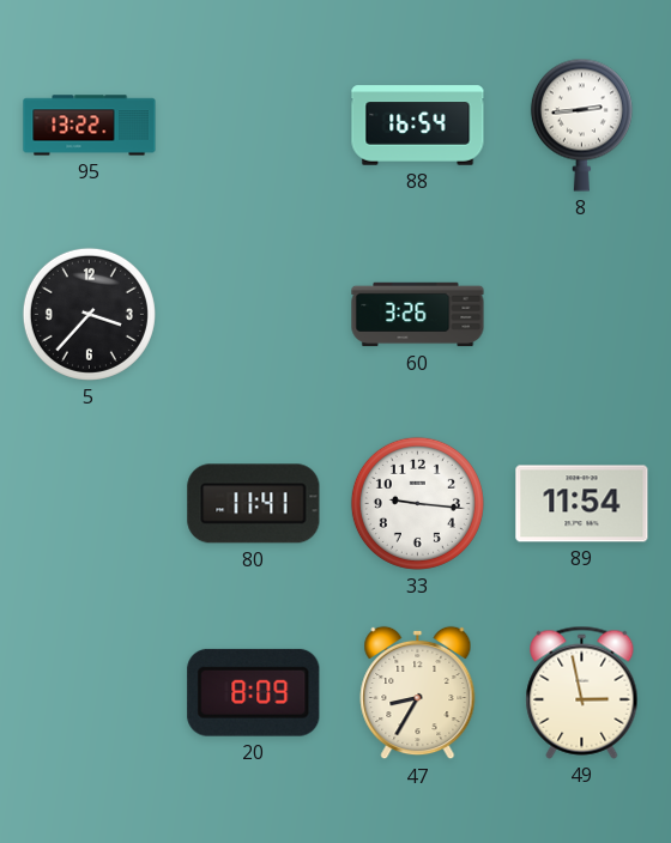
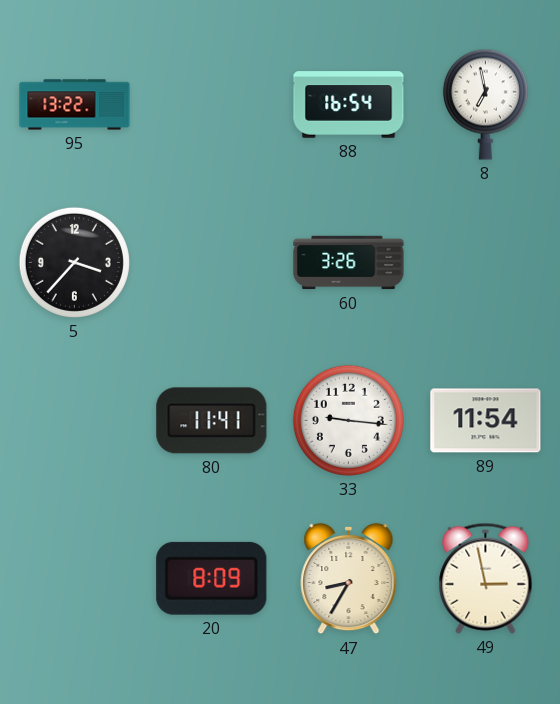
8: 2:44 -> 6:58 (485, 104)
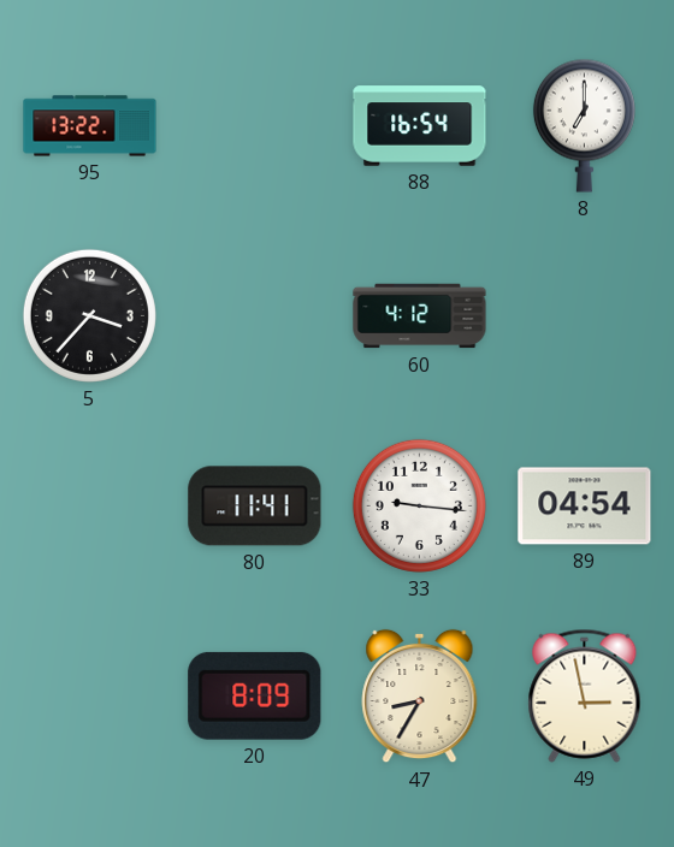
8: 6:58 -> 7:00 (584, 125)
60: 3:26 -> 4:12 (420, 316)
89: 11:54 -> 04:54 (585, 507)
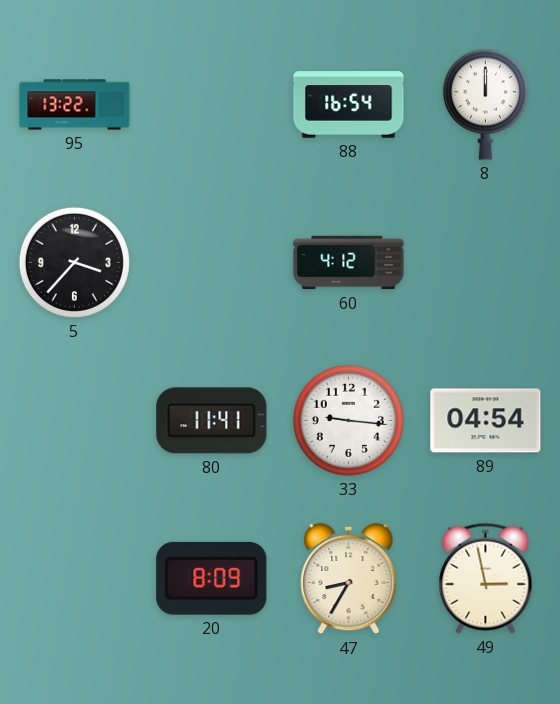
8: 7:00 -> 12:00 (485, 104)
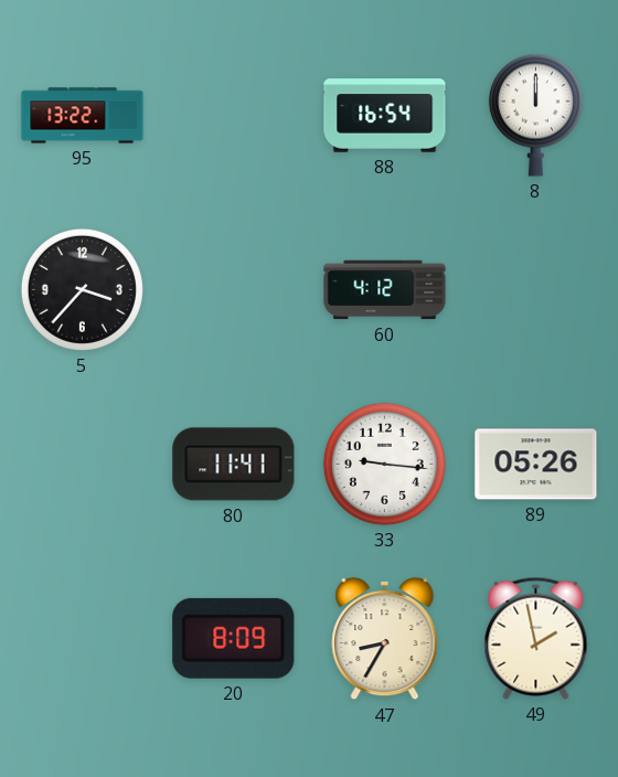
89: 04:54 -> 05:26 (536, 465)
49: 2:58 -> 1:58 (536, 638)
